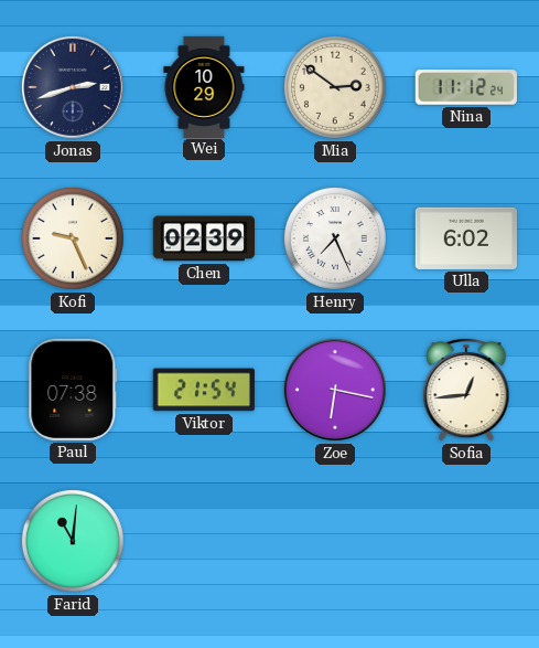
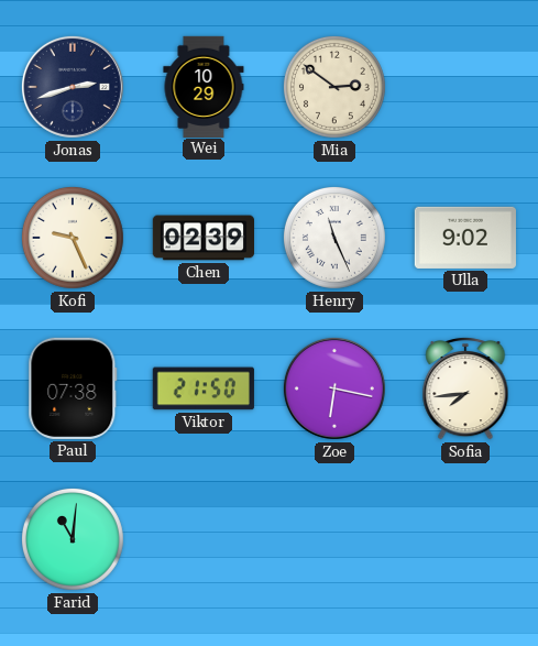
Nina: 11:12 -> none (466, 87)
Henry: 7:26 -> 11:26 (334, 238)
Ulla: 6:02 -> 9:02 (465, 238)
Viktor: 21:54 -> 21:50 (204, 388)
Sofia: 12:44 -> 7:44 (465, 388)
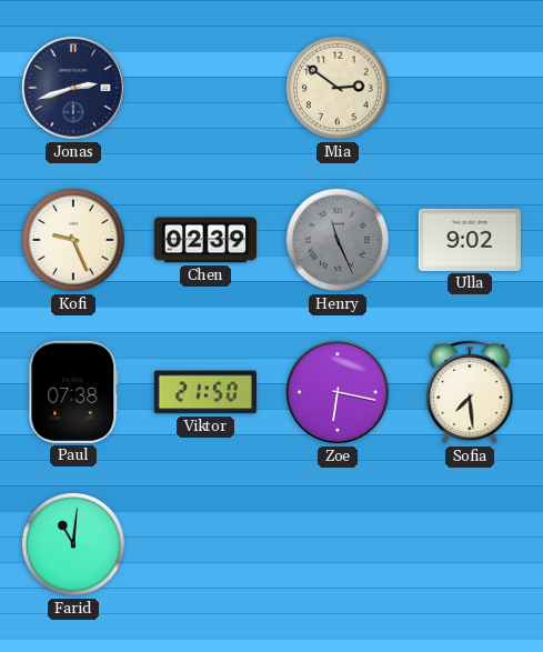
Wei: 10:29 -> none (204, 86)
Henry dial: white -> grey (338, 240)
Sofia: 7:44 -> 7:29 (470, 392)
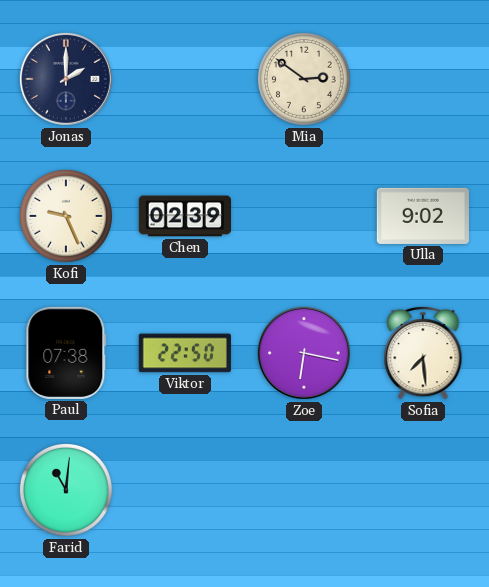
Jonas: 2:42 -> 2:00 (66, 79)
Henry: 11:26 -> none (338, 240)
Viktor: 21:50 -> 22:50 (185, 353)
